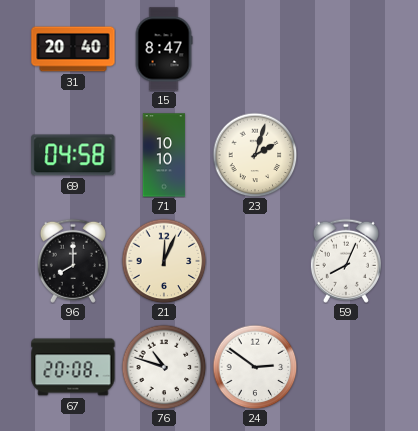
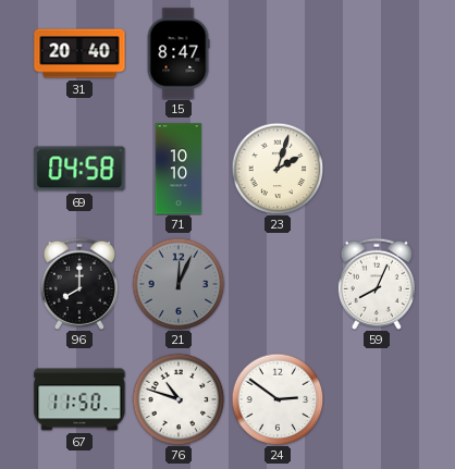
21 dial: cream -> grey (179, 284)
67: 20:08 -> 11:50 (79, 399)
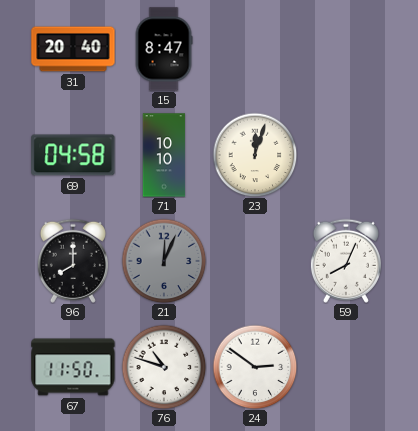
23: 2:03 -> 12:03 (255, 155)
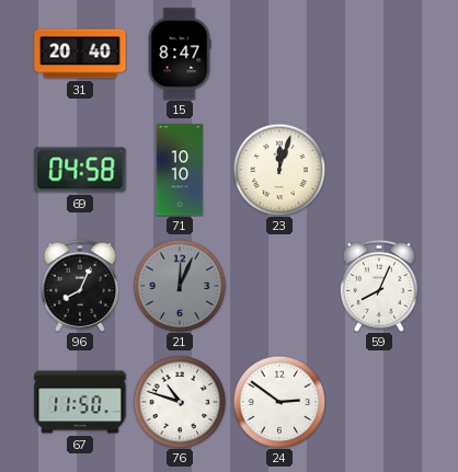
96: 8:00 -> 8:04 (80, 286)
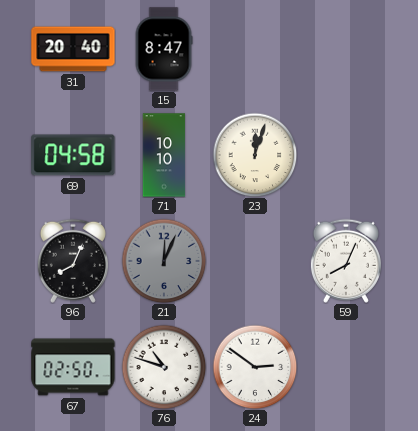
67: 11:50 -> 02:50 (73, 367)
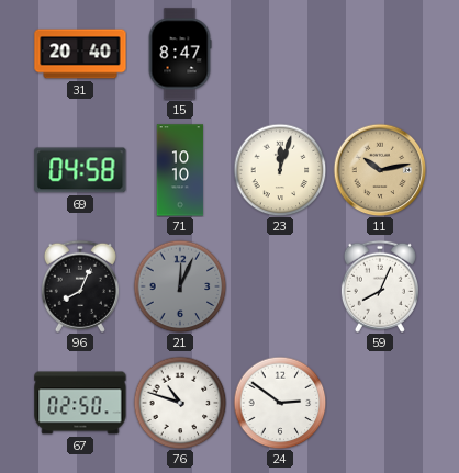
11: none -> 10:13 (380, 170)
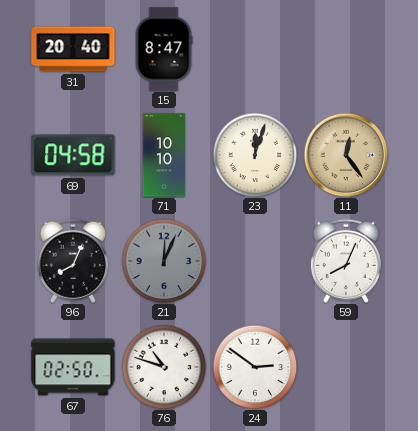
11: 10:13 -> 12:24 (346, 155)
